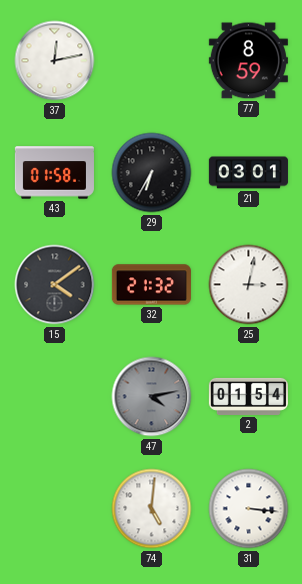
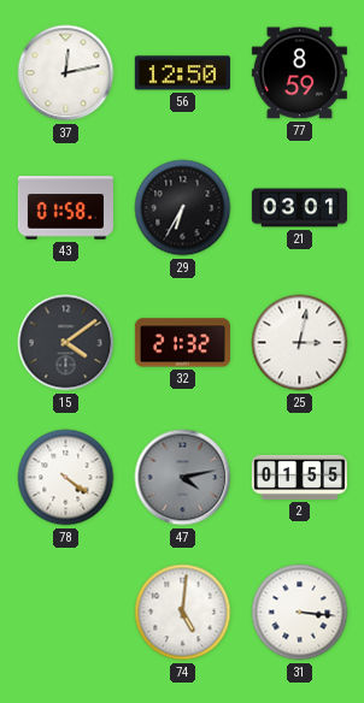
56: none -> 12:50 (182, 73)
78: none -> 4:21 (66, 478)
2: 01:54 -> 01:55 (299, 477)
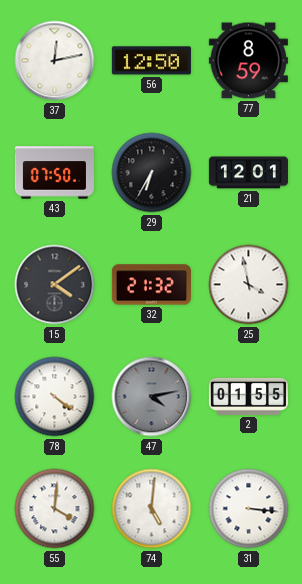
43: 01:58 -> 07:50 (54, 173)
21: 03:01 -> 12:01 (248, 173)
25: 3:02 -> 3:58 (249, 285)
55: none -> 4:01 (55, 509)
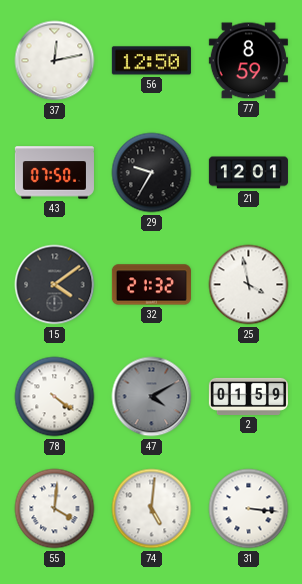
29: 6:35 -> 9:35 (152, 173)
47: 4:13 -> 4:10 (152, 397)
2: 01:55 -> 01:59 (248, 396)
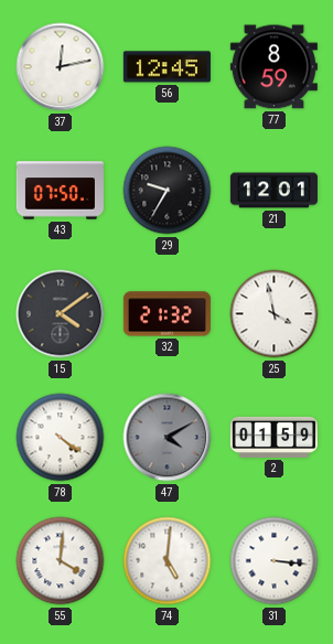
56: 12:50 -> 12:45 (166, 67)
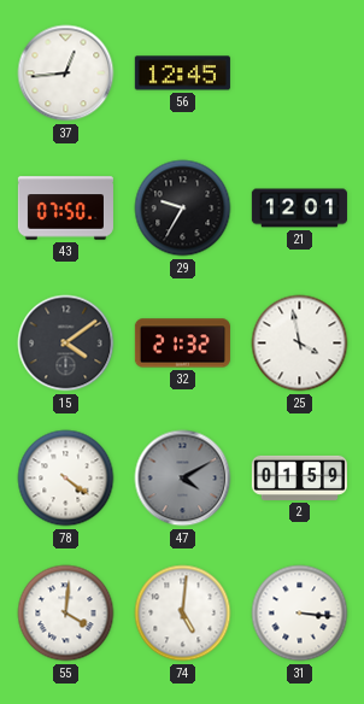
37: 12:13 -> 12:44 (66, 74)
77: 8:59 -> none (273, 67)
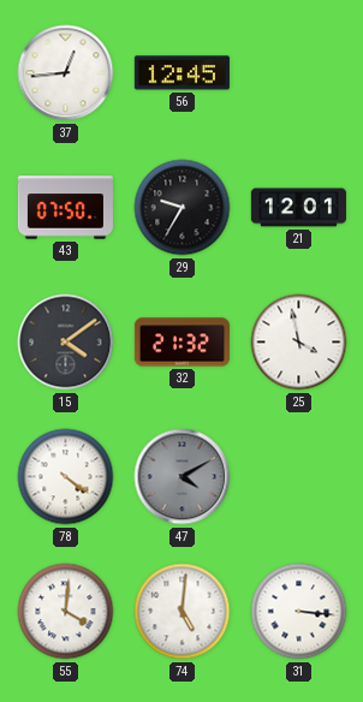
2: 01:59 -> none (299, 477)
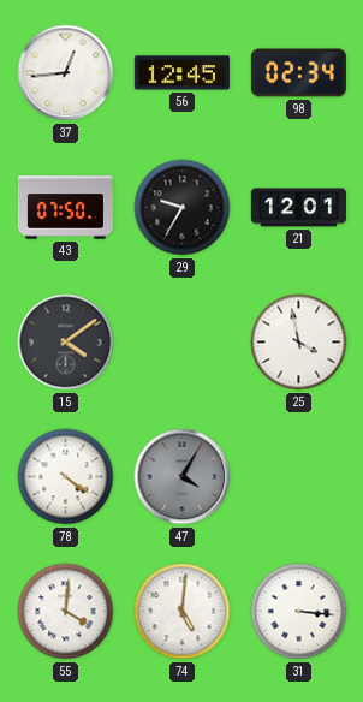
98: none -> 02:34 (298, 73)
32: 21:32 -> none (181, 343)
47: 4:10 -> 4:05 (183, 477)
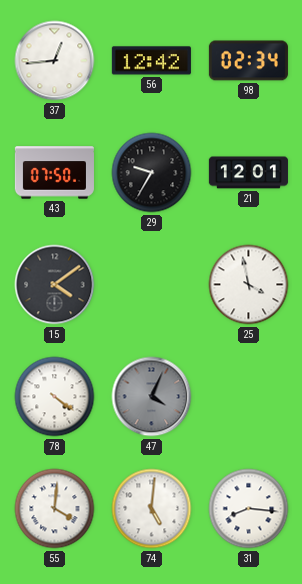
56: 12:45 -> 12:42 (151, 61)
47: 4:05 -> 4:04 (152, 397)
31: 3:16 -> 8:16 (249, 509)
